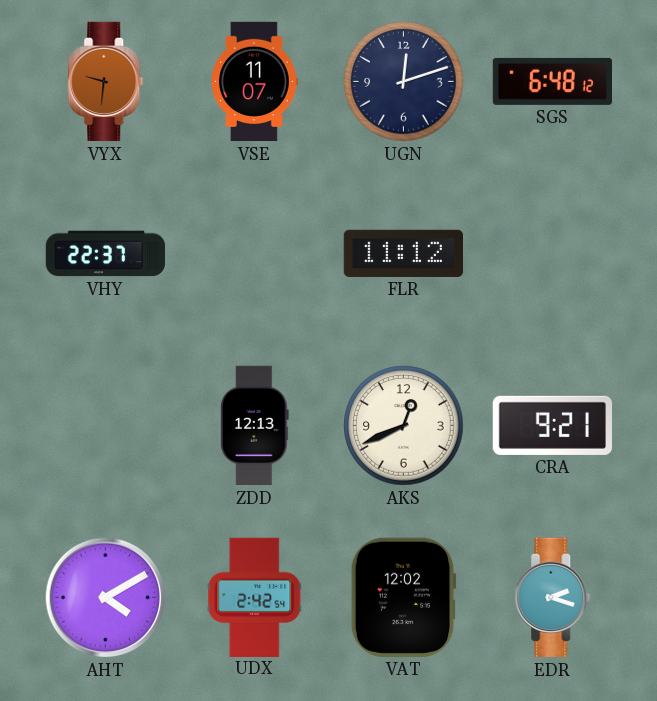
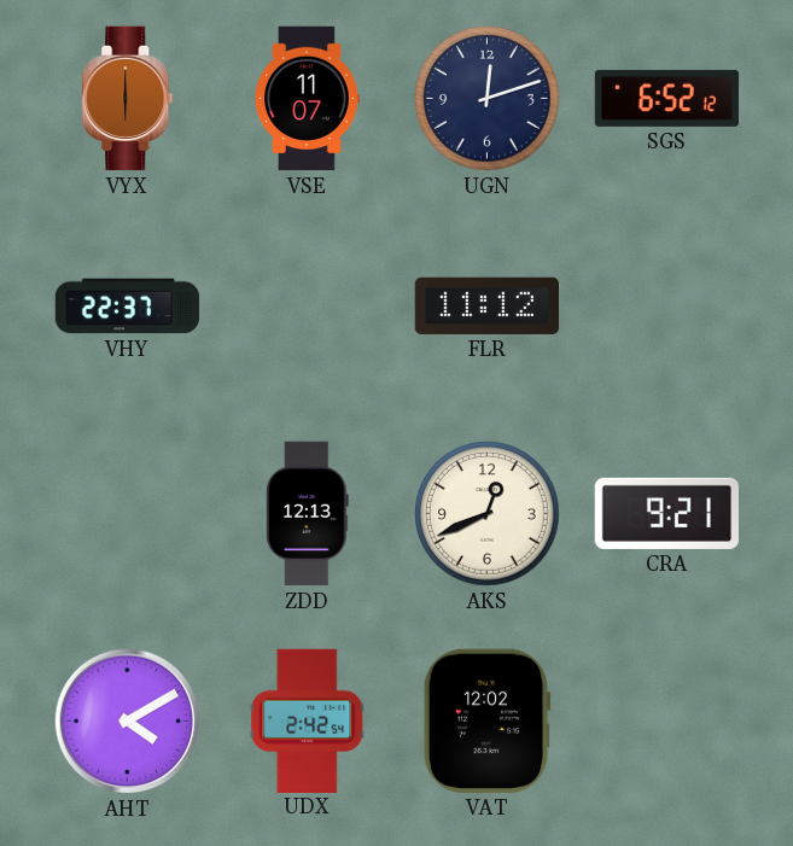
VYX: 9:31 -> 6:00 (128, 99)
SGS: 6:48 -> 6:52 (666, 98)
EDR: 2:18 -> none (553, 598)
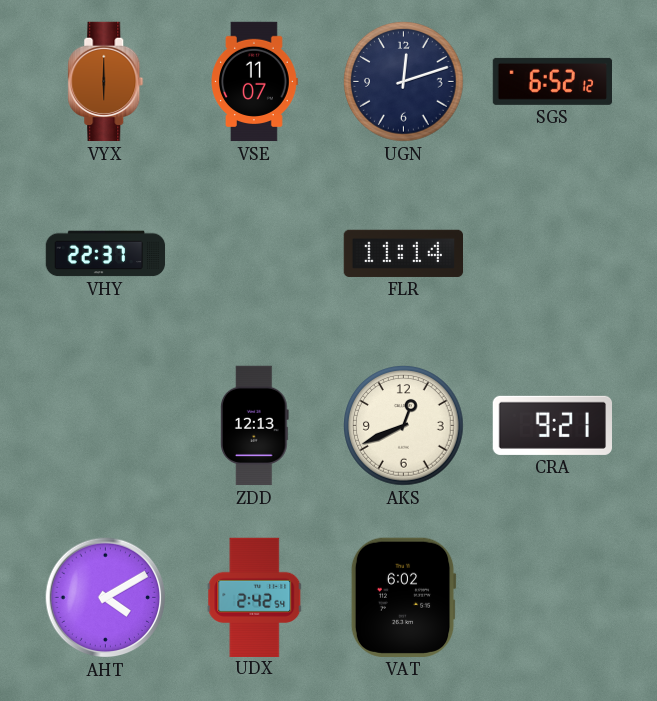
FLR: 11:12 -> 11:14 (403, 253)
VAT: 12:02 -> 6:02 (403, 597)
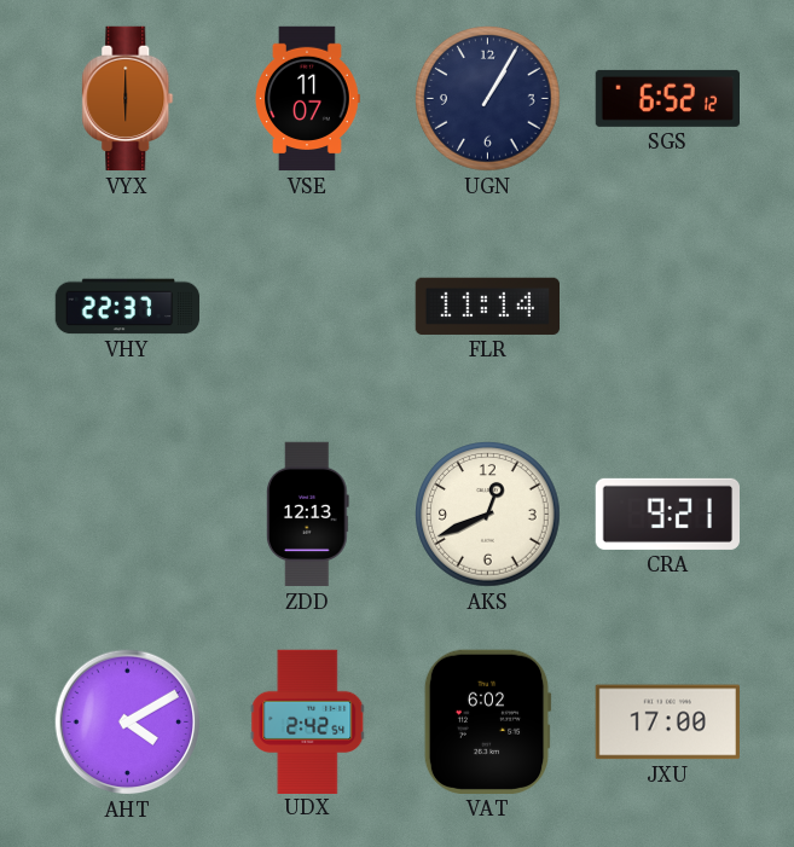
UGN: 12:12 -> 1:05 (488, 99)
JXU: none -> 17:00 (667, 723)
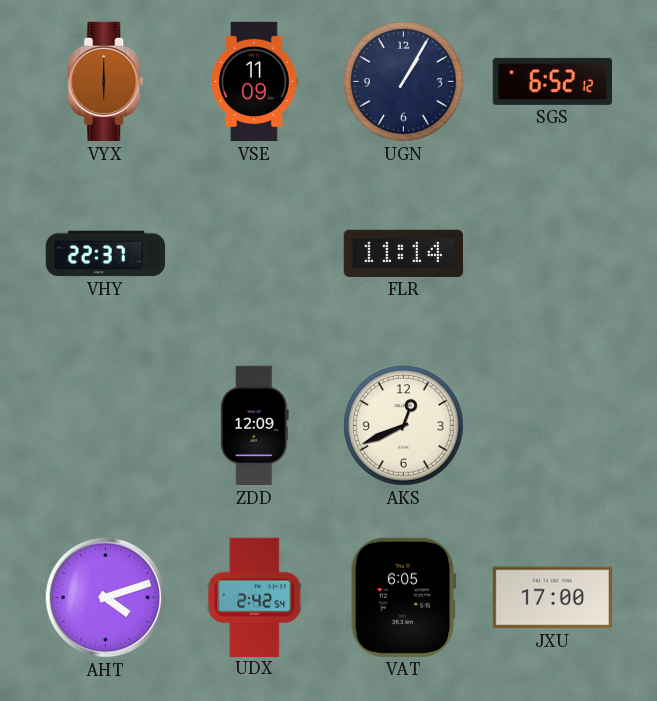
VSE: 11:07 -> 11:09 (254, 82)
ZDD: 12:13 -> 12:09 (254, 426)
CRA: 9:21 -> none (667, 514)
AHT: 4:10 -> 4:12 (106, 598)
VAT: 6:02 -> 6:05 (403, 597)
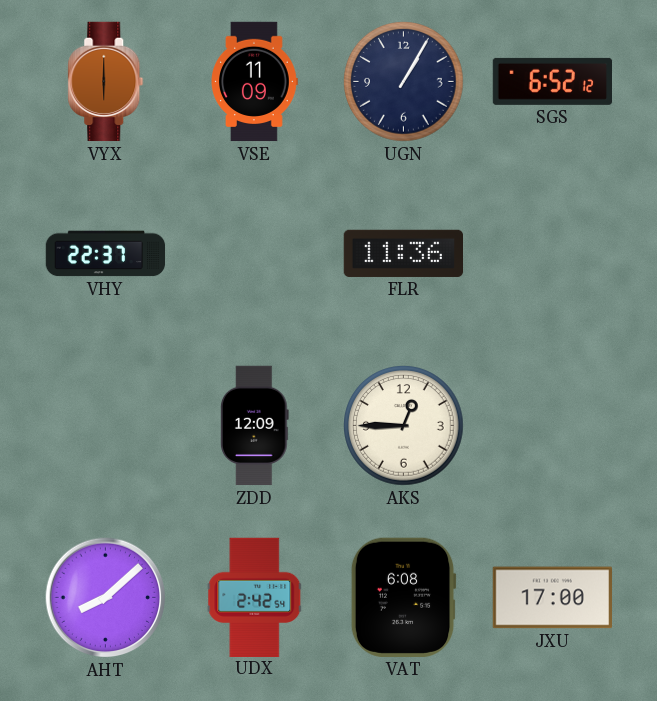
FLR: 11:14 -> 11:36 (403, 253)
AKS: 12:41 -> 12:45 (404, 426)
AHT: 4:12 -> 8:08 (106, 598)
VAT: 6:05 -> 6:08 (403, 597)
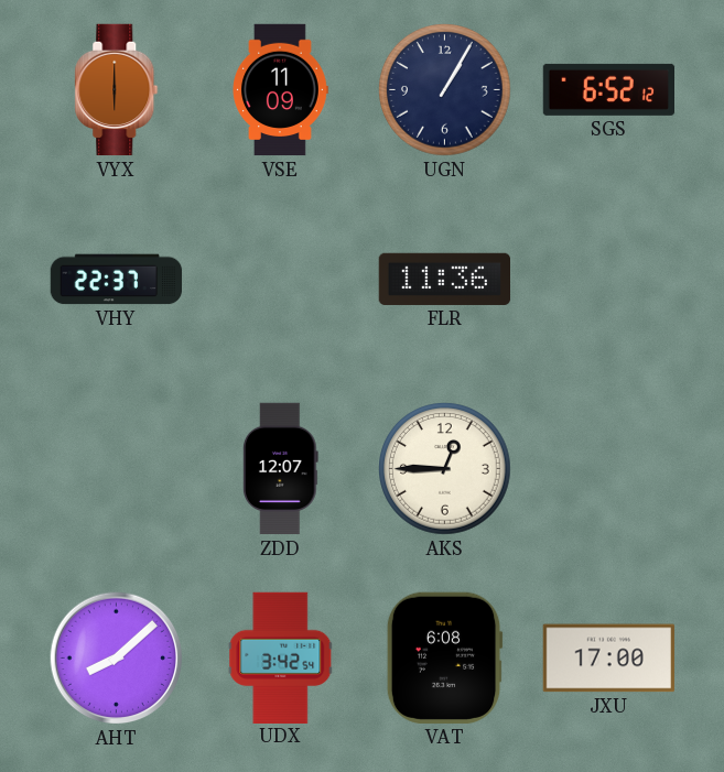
ZDD: 12:09 -> 12:07 (280, 469)
UDX: 2:42 -> 3:42 (281, 657)
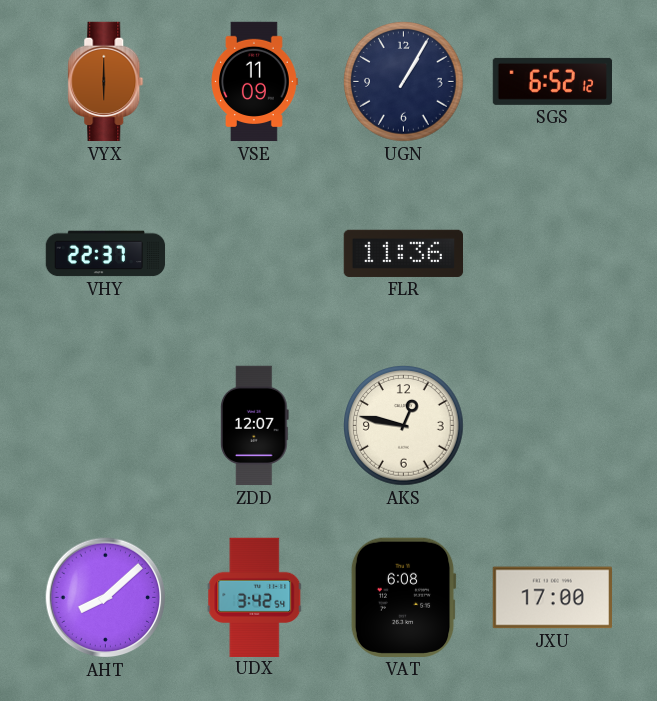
AKS: 12:45 -> 12:47 (404, 426)
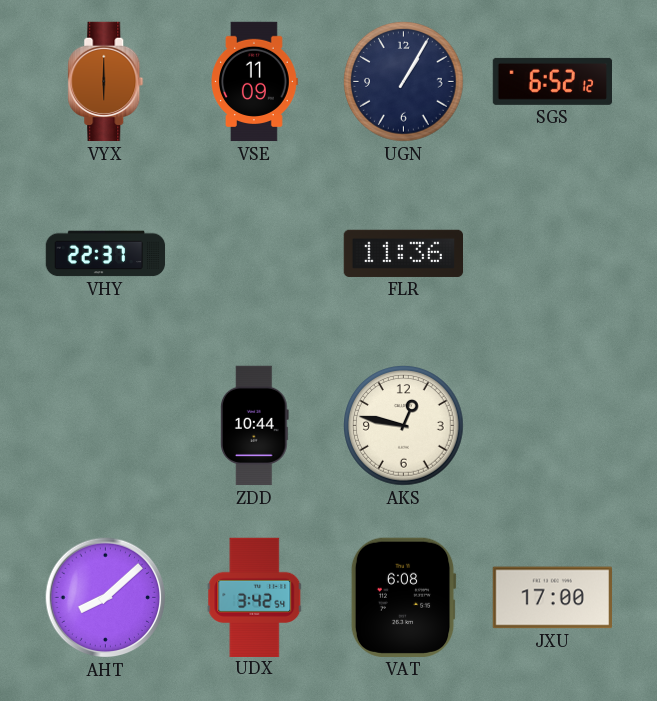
ZDD: 12:07 -> 10:44 (254, 426)
